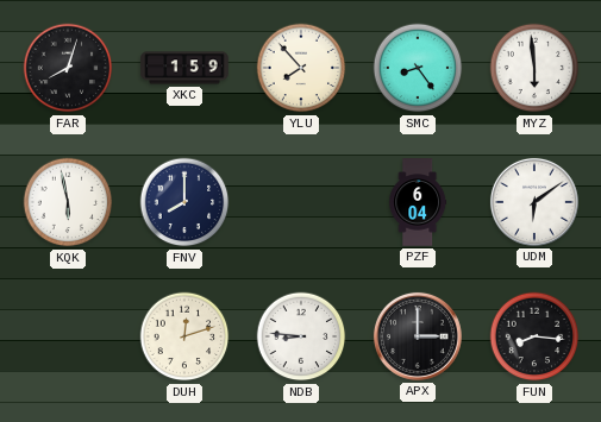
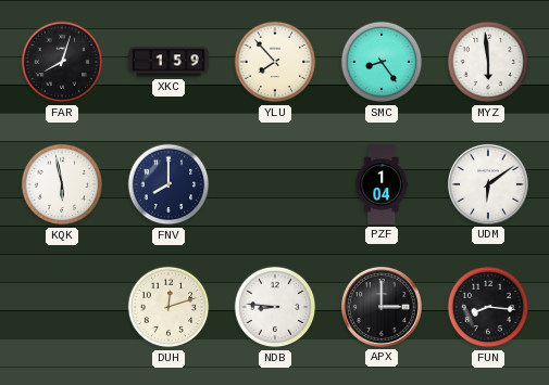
PZF: 6:04 -> 1:04 (382, 184)
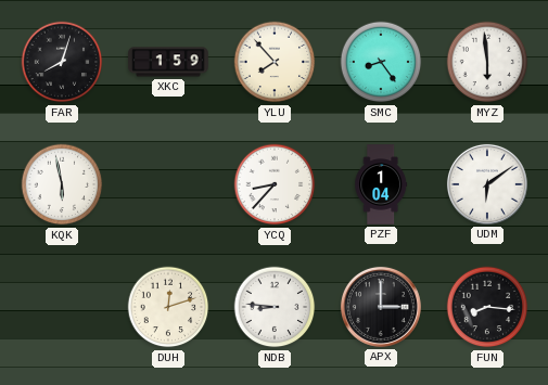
FNV: 8:00 -> none (169, 184)
YCQ: none -> 8:37 (275, 184)
